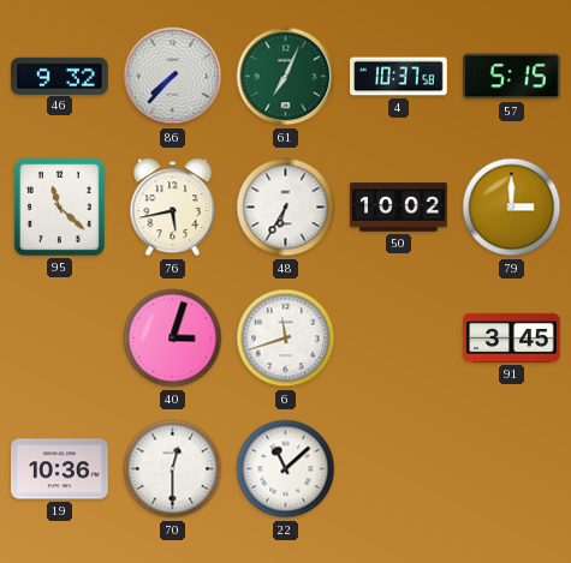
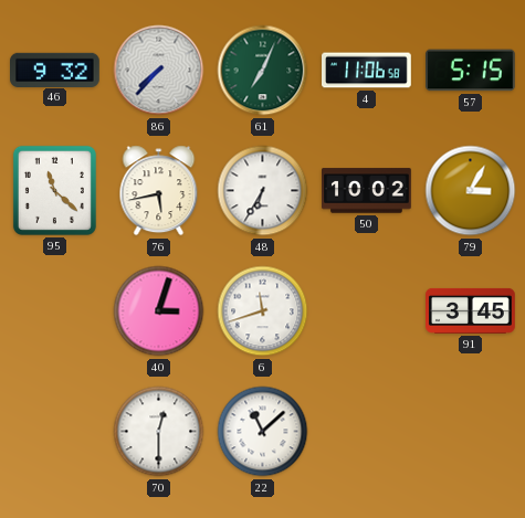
4: 10:37 -> 11:06 (367, 71)
79: 3:00 -> 3:05 (471, 191)
19: 10:36 -> none (60, 469)
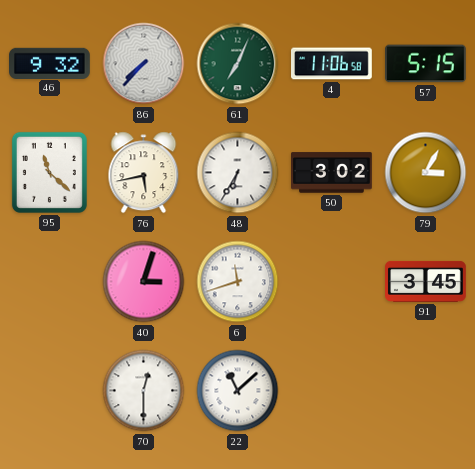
50: 10:02 -> 3:02 (332, 173)
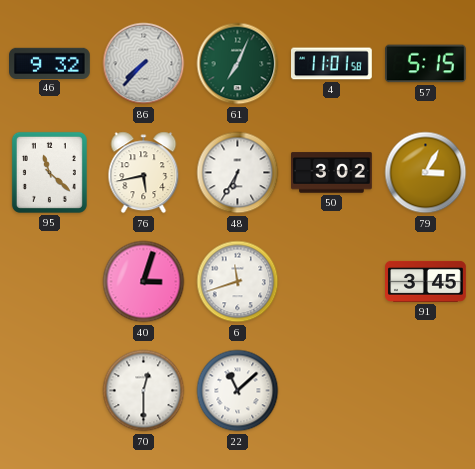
4: 11:06 -> 11:01 (332, 64)
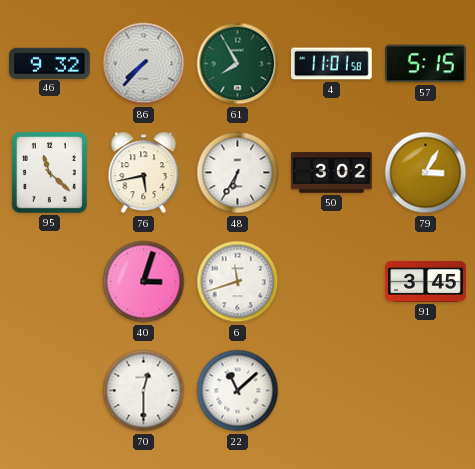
61: 7:04 -> 7:55 (238, 64)
